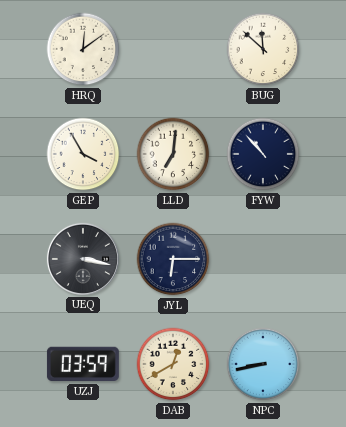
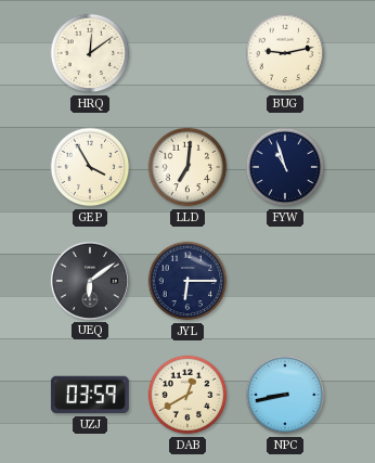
BUG: 11:52 -> 9:13 (285, 53)
FYW: 10:53 -> 10:57 (285, 167)
UEQ: 3:17 -> 6:09 (90, 281)
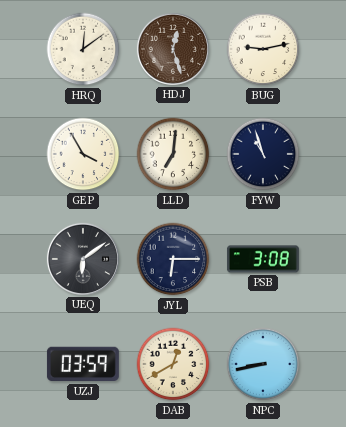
HDJ: none -> 12:27 (173, 49)
PSB: none -> 3:08 (263, 259)
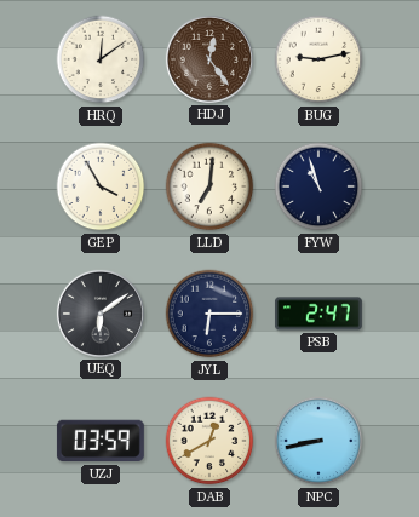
HDJ: 12:27 -> 12:24 (209, 59)
PSB: 3:08 -> 2:47 (318, 314)
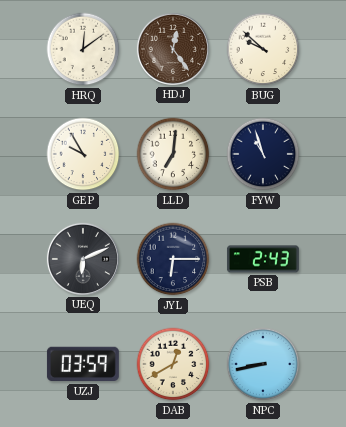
BUG: 9:13 -> 9:52 (263, 49)
GEP: 3:55 -> 9:55 (83, 154)
UEQ: 6:09 -> 6:11 (83, 259)
PSB: 2:47 -> 2:43 (263, 259)
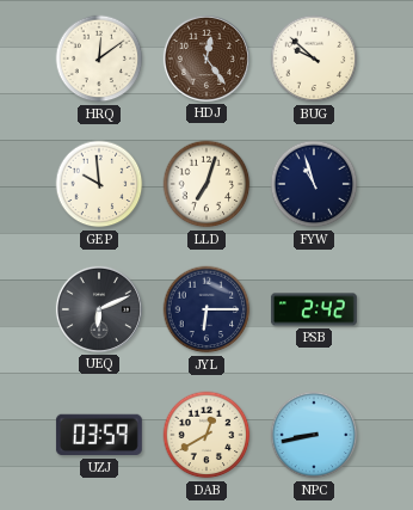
GEP: 9:55 -> 9:59 (99, 184)
LLD: 7:01 -> 7:03 (207, 184)
PSB: 2:43 -> 2:42 (314, 309)
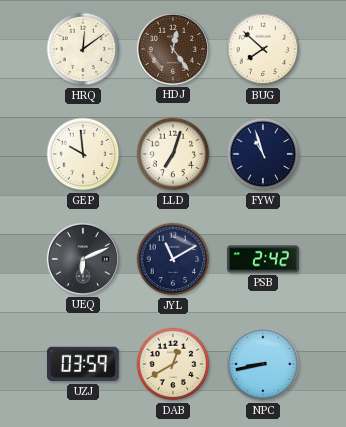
BUG: 9:52 -> 7:52 (263, 49)
JYL: 6:15 -> 11:10 (173, 259)
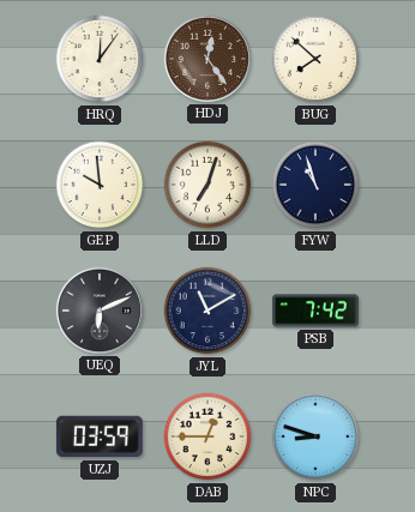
HRQ: 12:09 -> 12:06 (100, 59)
PSB: 2:42 -> 7:42 (315, 311)
DAB: 12:40 -> 12:45 (207, 436)
NPC: 8:43 -> 8:48 (315, 436)
